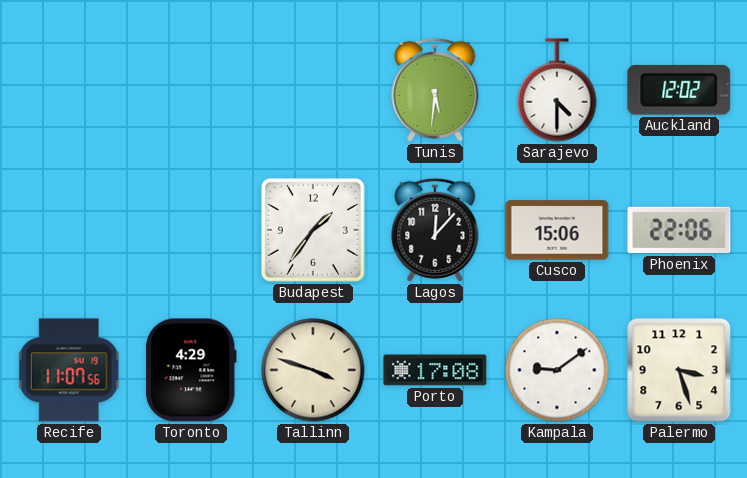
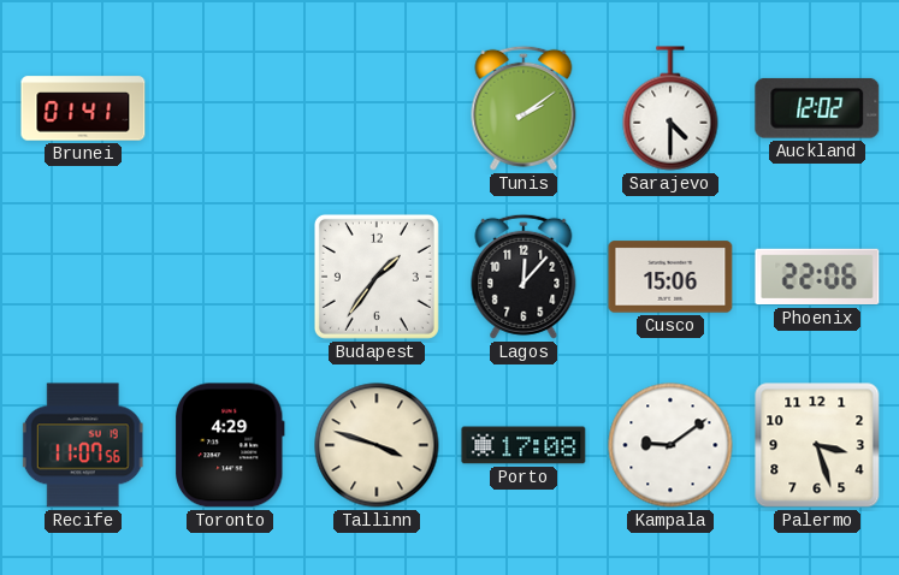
Brunei: none -> 01:41 (83, 108)
Tunis: 5:31 -> 2:09 (524, 108)
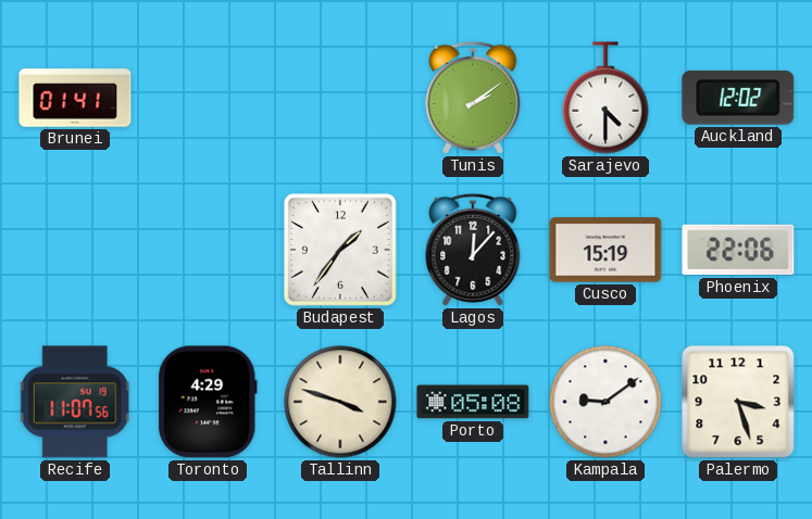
Cusco: 15:06 -> 15:19 (605, 250)
Porto: 17:08 -> 05:08 (473, 402)
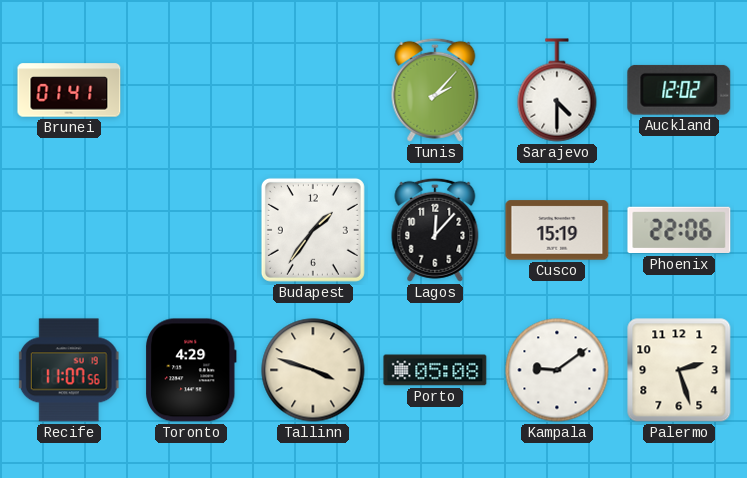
Tunis: 2:09 -> 2:07 (435, 90)
Palermo: 3:27 -> 2:27 (679, 370)
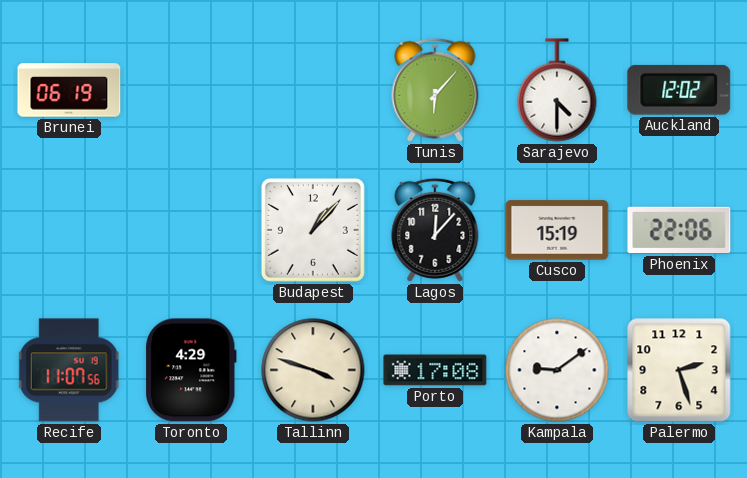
Brunei: 01:41 -> 06:19 (69, 90)
Tunis: 2:07 -> 6:07 (435, 90)
Budapest: 1:36 -> 1:07 (313, 230)
Porto: 05:08 -> 17:08 (435, 370)
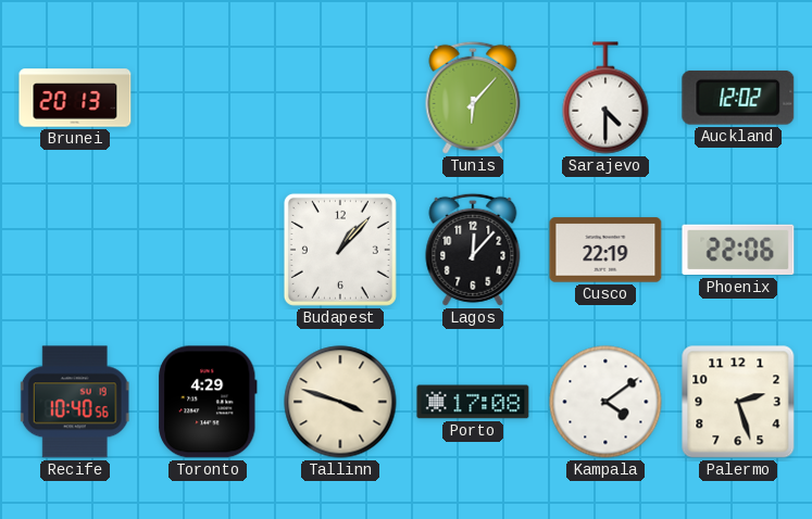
Brunei: 06:19 -> 20:13 (75, 98)
Cusco: 15:19 -> 22:19 (605, 250)
Recife: 11:07 -> 10:40 (75, 402)
Kampala: 9:09 -> 4:09 (605, 402)
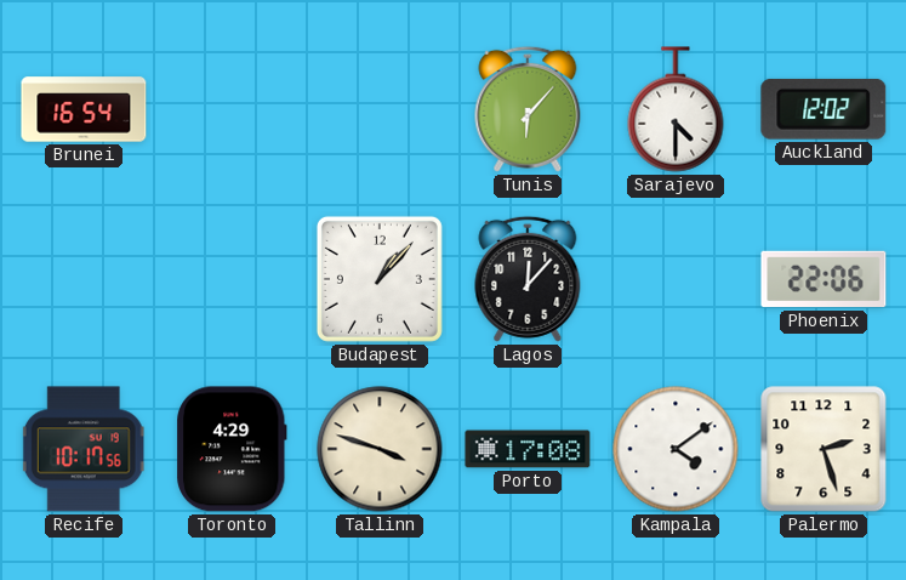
Brunei: 20:13 -> 16:54 (84, 109)
Cusco: 22:19 -> none (605, 250)
Recife: 10:40 -> 10:17 (84, 449)
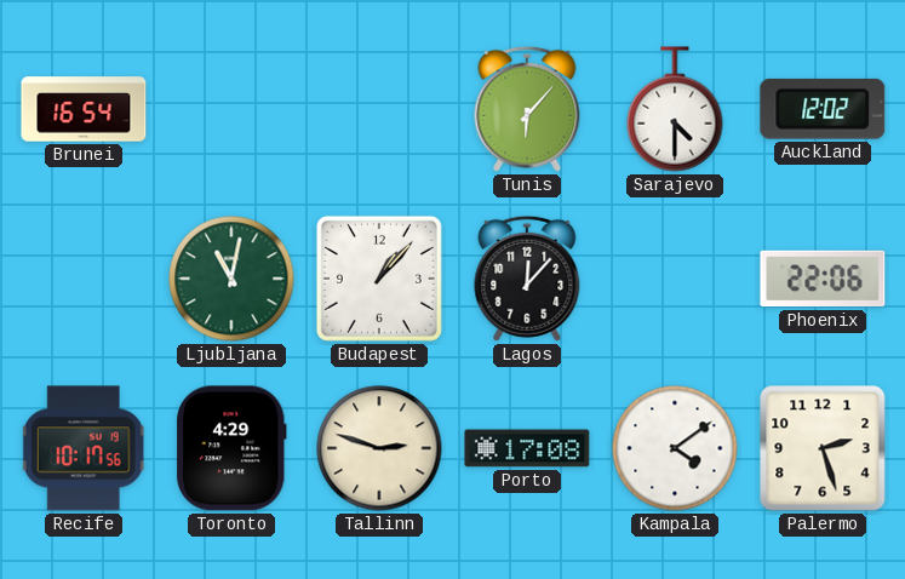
Ljubljana: none -> 11:02 (231, 279)
Tallinn: 3:48 -> 2:48 (379, 448)
